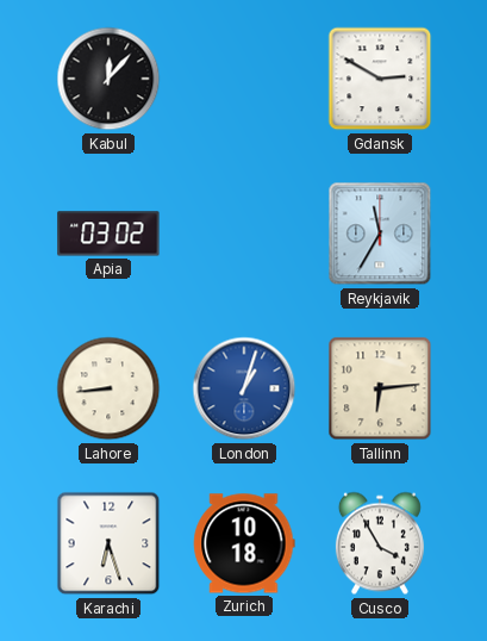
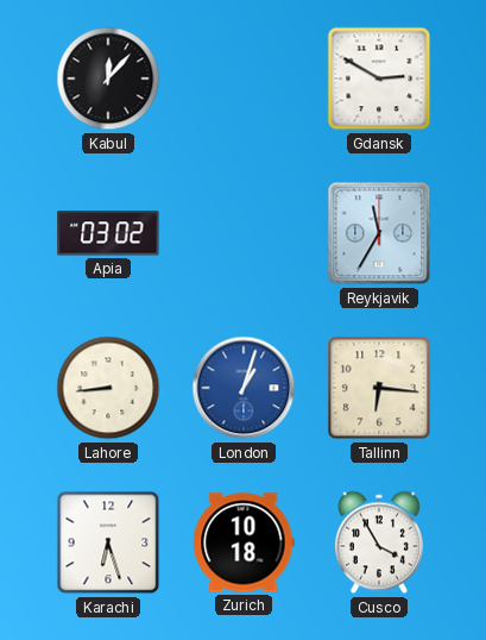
Tallinn: 6:14 -> 6:16 (379, 388)
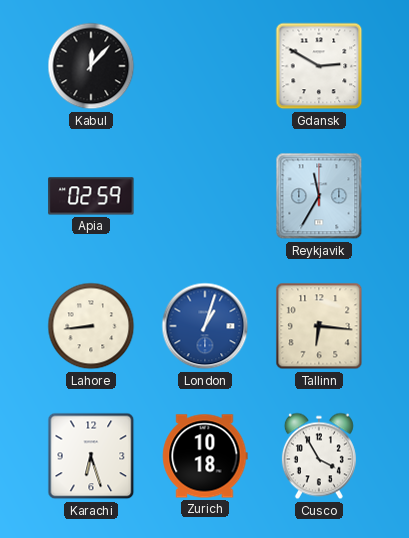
Apia: 03:02 -> 02:59 (91, 196)
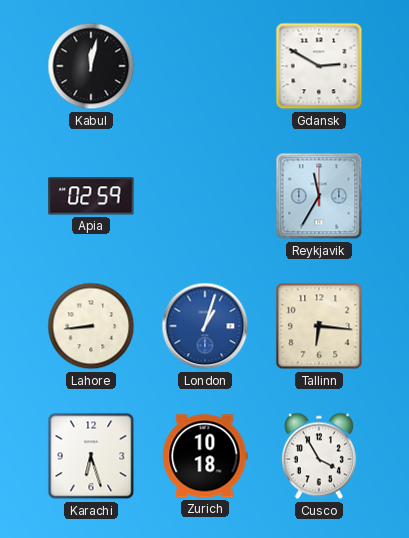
Kabul: 12:07 -> 12:02 (91, 66)
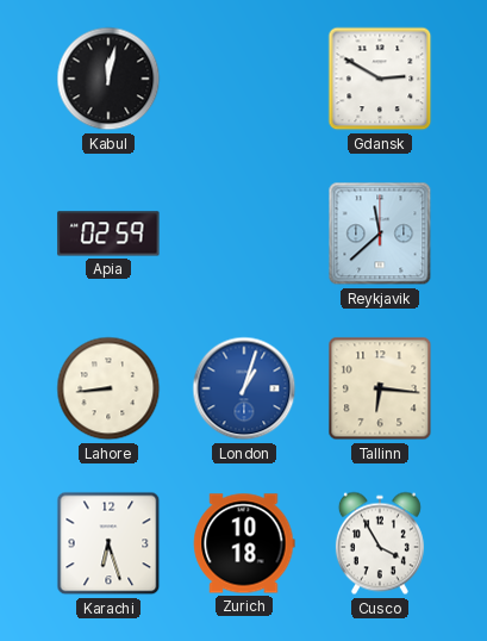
Reykjavik: 11:35 -> 11:38 (380, 234)
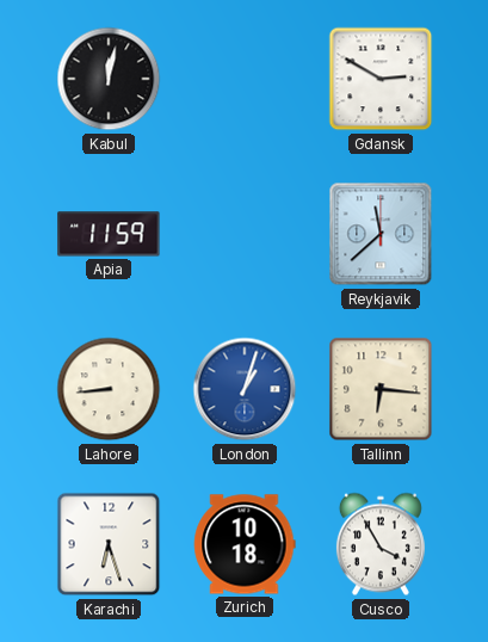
Apia: 02:59 -> 11:59 (109, 234)
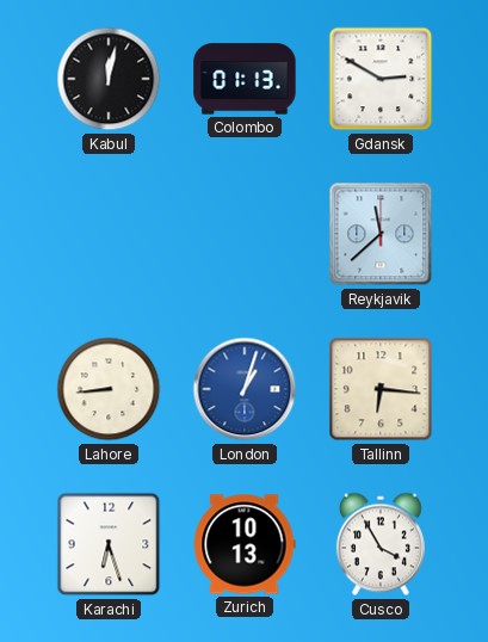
Colombo: none -> 01:13 (245, 79)
Apia: 11:59 -> none (109, 234)
Zurich: 10:18 -> 10:13 (245, 544)
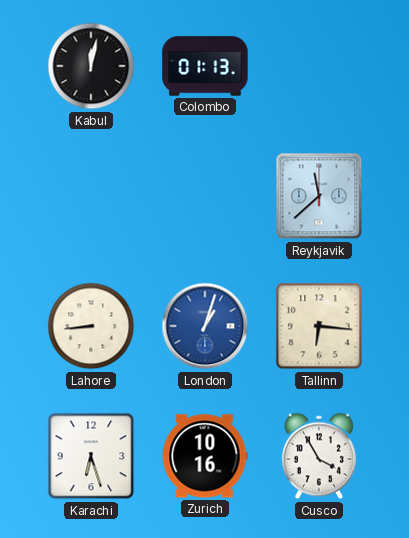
Gdansk: 2:50 -> none (381, 79)
Zurich: 10:13 -> 10:16 (205, 456)
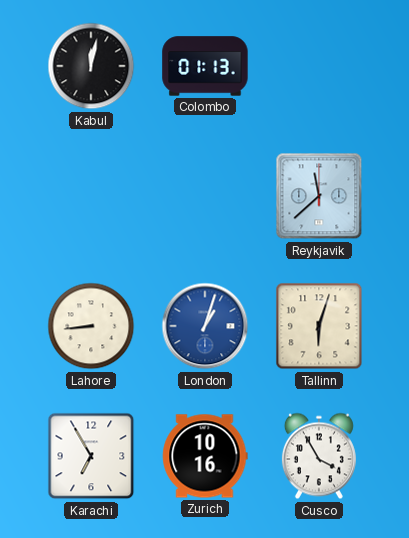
Tallinn: 6:16 -> 6:03 (319, 326)
Karachi: 6:27 -> 6:55 (91, 456)
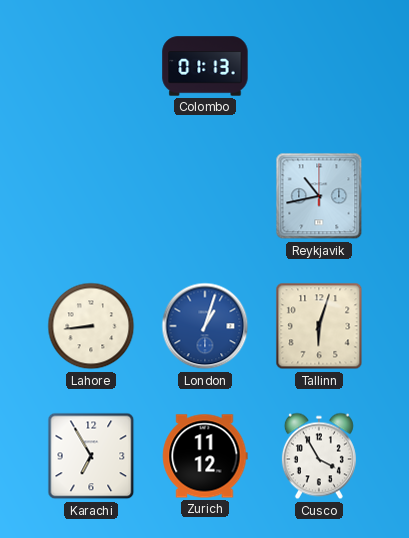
Kabul: 12:02 -> none (91, 66)
Reykjavik: 11:38 -> 10:43 (319, 196)
Zurich: 10:16 -> 11:12 (205, 456)
